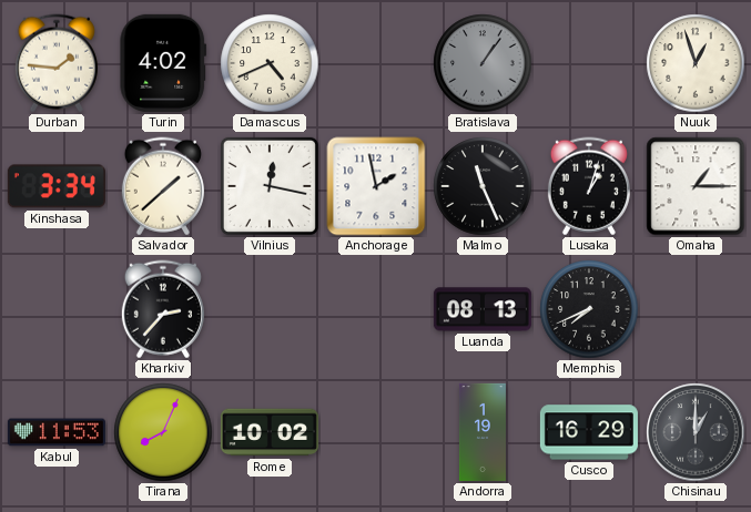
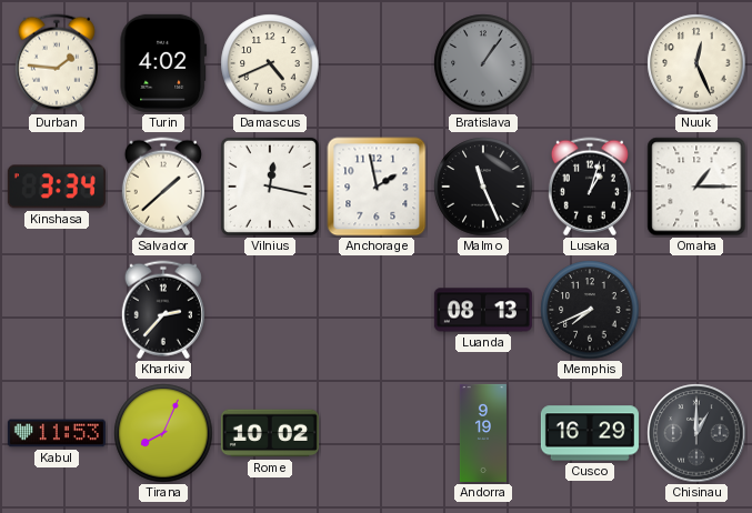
Nuuk: 12:57 -> 12:26 (696, 63)
Andorra: 1:19 -> 9:19 (483, 433)
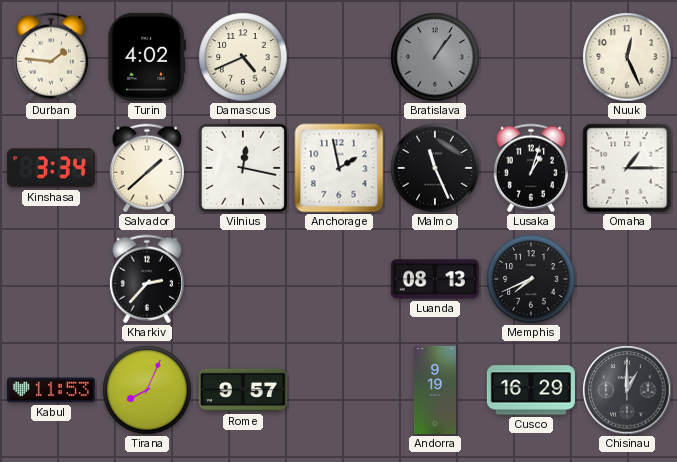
Rome: 10:02 -> 9:57 (243, 390)
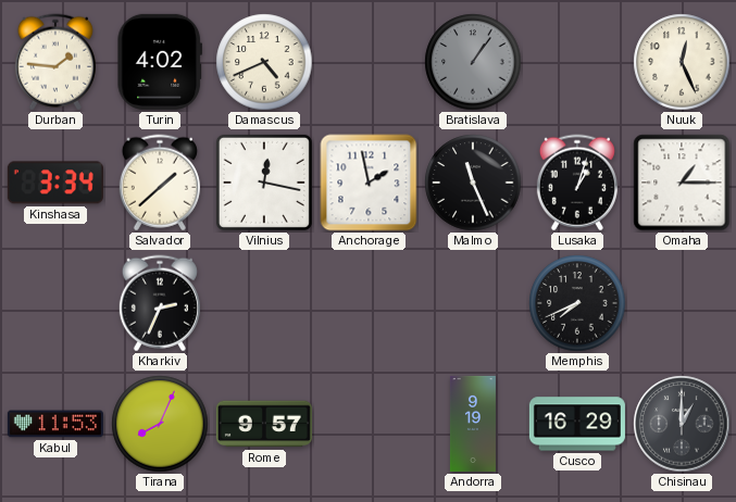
Kharkiv: 2:37 -> 2:34 (160, 303)
Luanda: 08:13 -> none (435, 279)
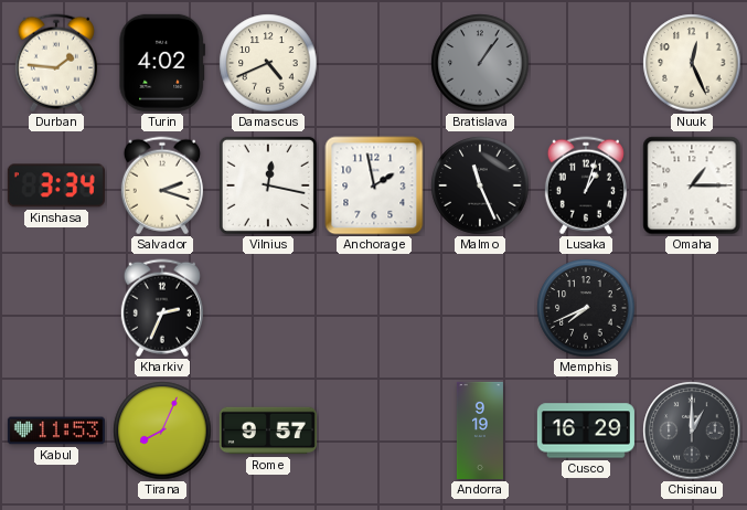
Salvador: 1:38 -> 2:18 (162, 185)
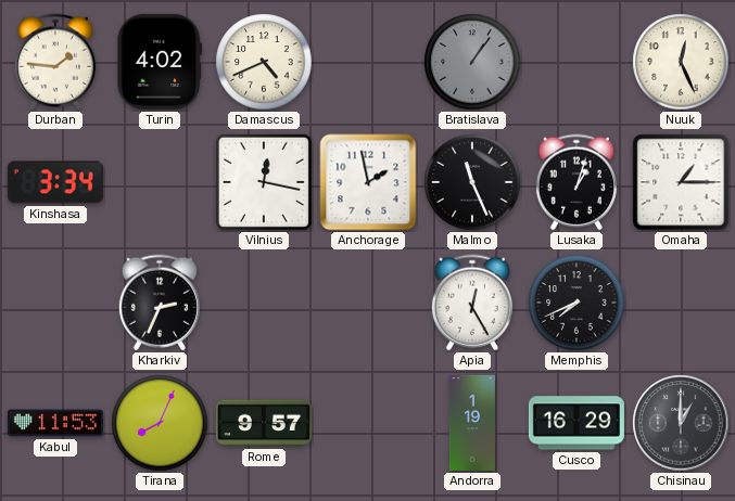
Salvador: 2:18 -> none (162, 185)
Apia: none -> 12:25 (472, 303)
Andorra: 9:19 -> 1:19 (472, 423)
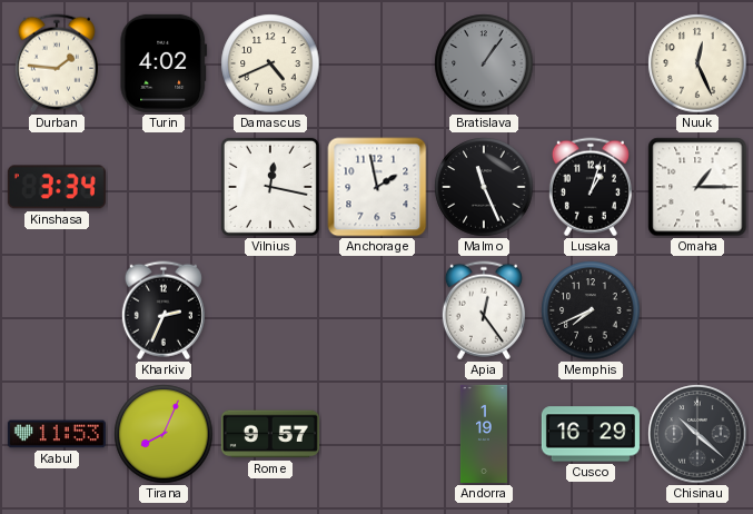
Apia: 12:25 -> 12:24 (484, 310)
Chisinau: 1:00 -> 10:22 (697, 434)
